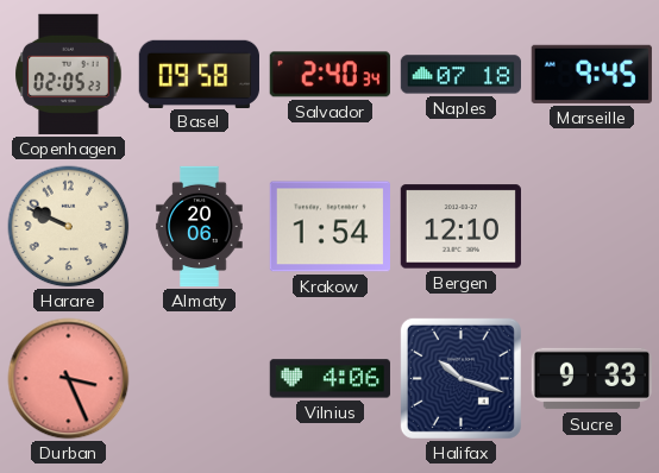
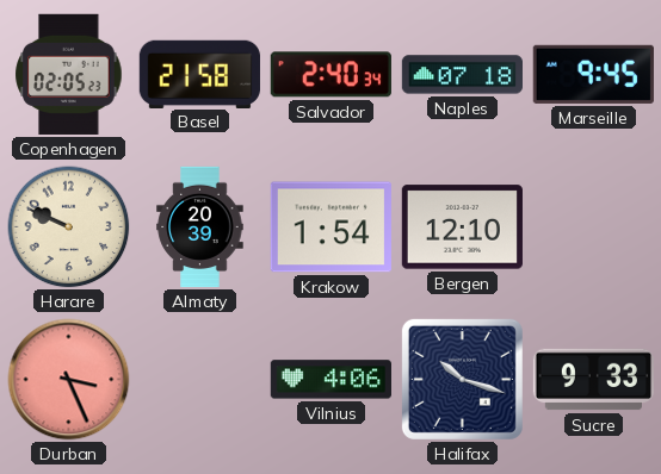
Basel: 09:58 -> 21:58 (199, 74)
Almaty: 20:06 -> 20:39 (200, 227)
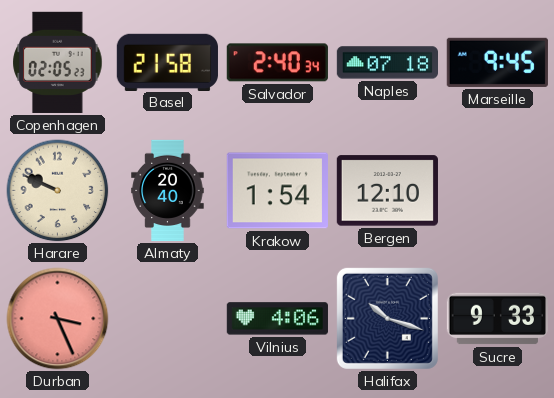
Almaty: 20:39 -> 20:40 (168, 191)
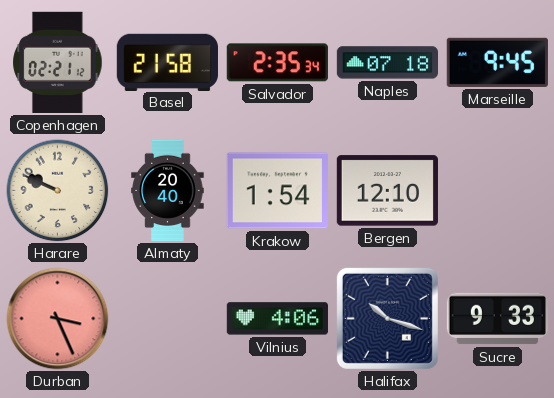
Copenhagen: 02:05 -> 02:21 (58, 62)
Salvador: 2:40 -> 2:35 (277, 63)
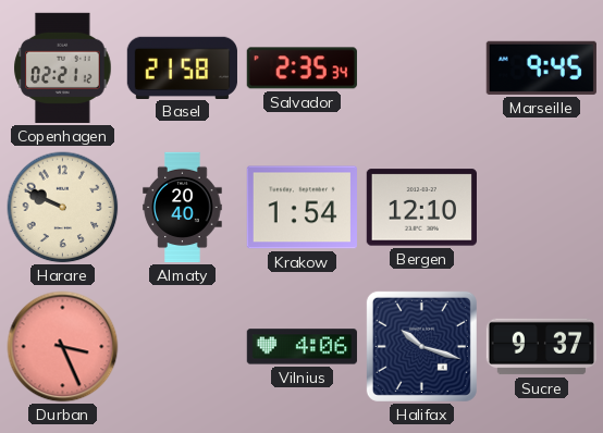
Naples: 07:18 -> none (387, 63)
Sucre: 9:33 -> 9:37 (541, 347)
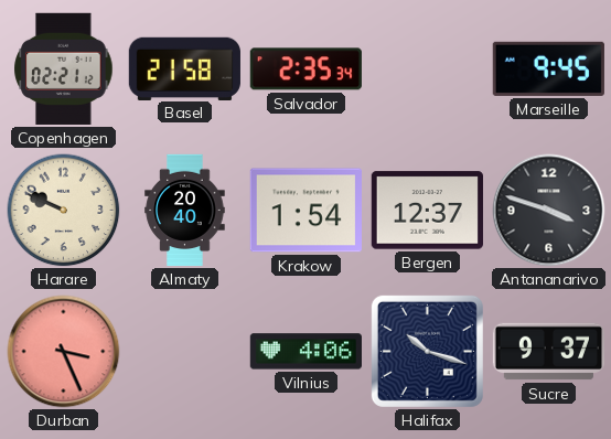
Bergen: 12:10 -> 12:37 (427, 211)
Antananarivo: none -> 3:48 (549, 211)
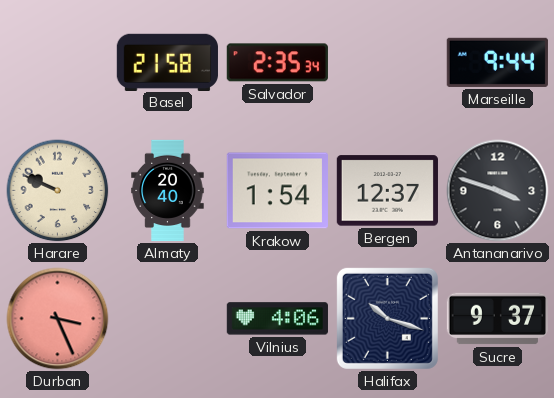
Copenhagen: 02:21 -> none (64, 68)
Marseille: 9:45 -> 9:44 (497, 62)
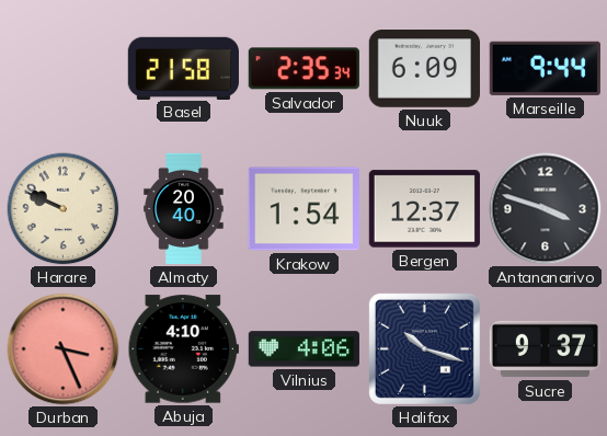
Nuuk: none -> 6:09 (424, 69)
Abuja: none -> 4:10 (183, 349)
